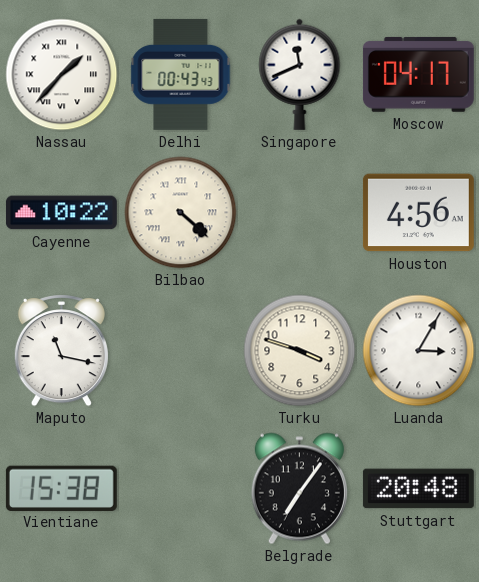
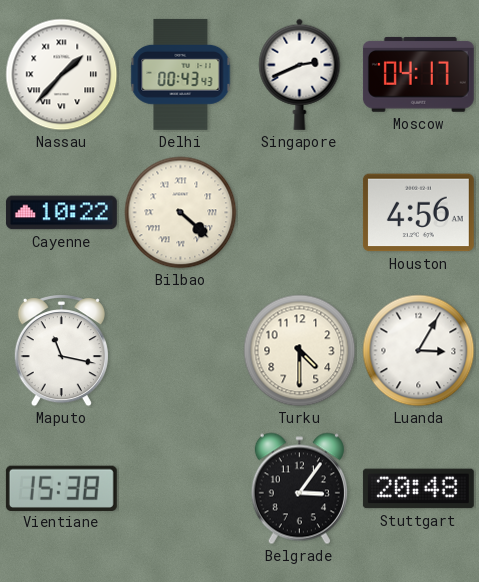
Singapore: 11:41 -> 2:41 (300, 74)
Turku: 3:48 -> 4:30 (300, 351)
Belgrade: 7:06 -> 3:06 (299, 489)
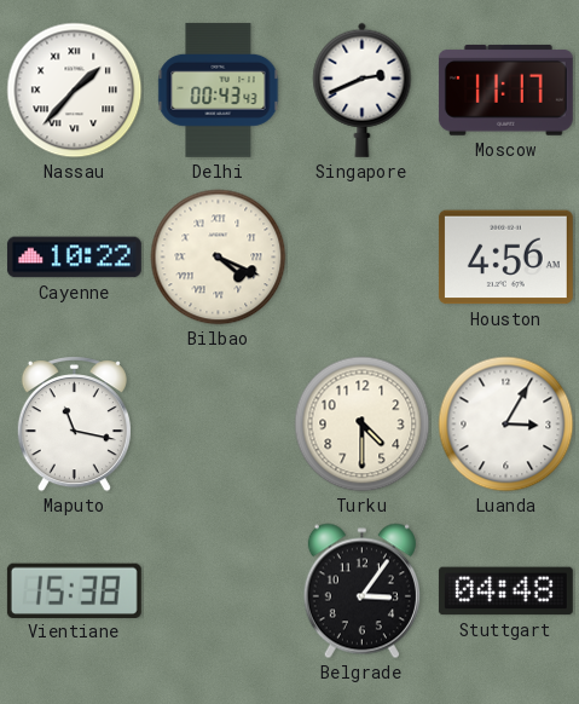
Moscow: 04:17 -> 11:17 (505, 90)
Bilbao: 4:22 -> 4:19 (219, 258)
Stuttgart: 20:48 -> 04:48 (505, 592)
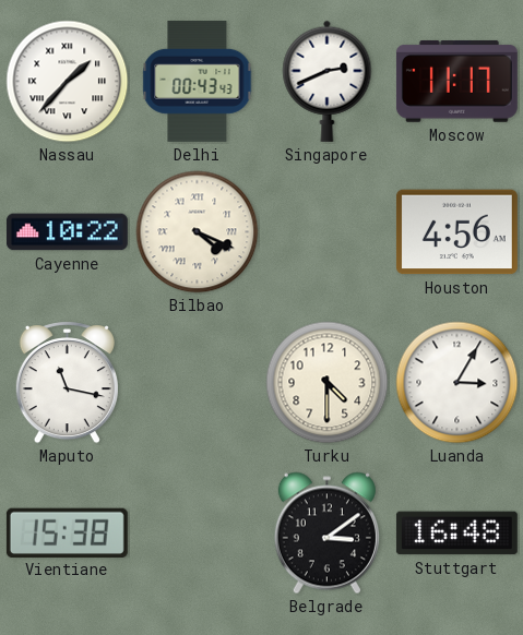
Belgrade: 3:06 -> 3:09 (326, 534)
Stuttgart: 04:48 -> 16:48 (456, 534)
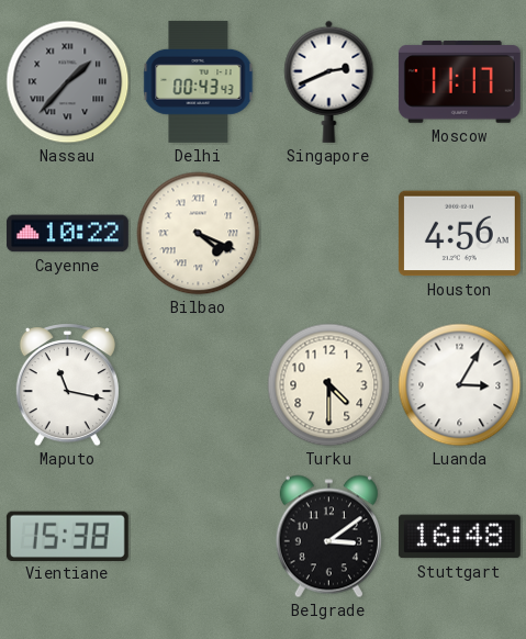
Nassau dial: white -> grey (68, 82)
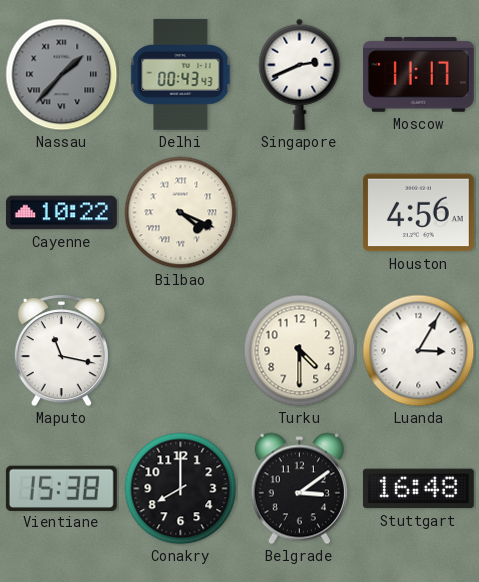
Conakry: none -> 8:00 (181, 489)
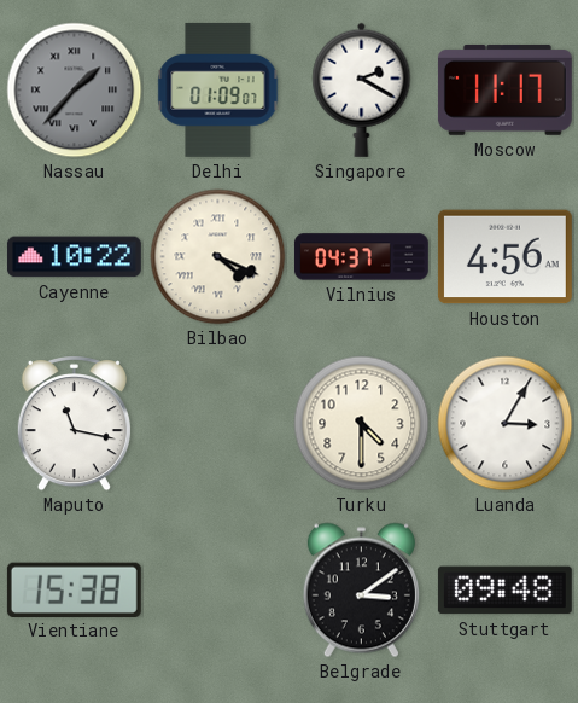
Delhi: 00:43 -> 01:09 (218, 89)
Singapore: 2:41 -> 2:20 (362, 89)
Vilnius: none -> 04:37 (361, 257)
Conakry: 8:00 -> none (181, 489)
Stuttgart: 16:48 -> 09:48 (504, 591)
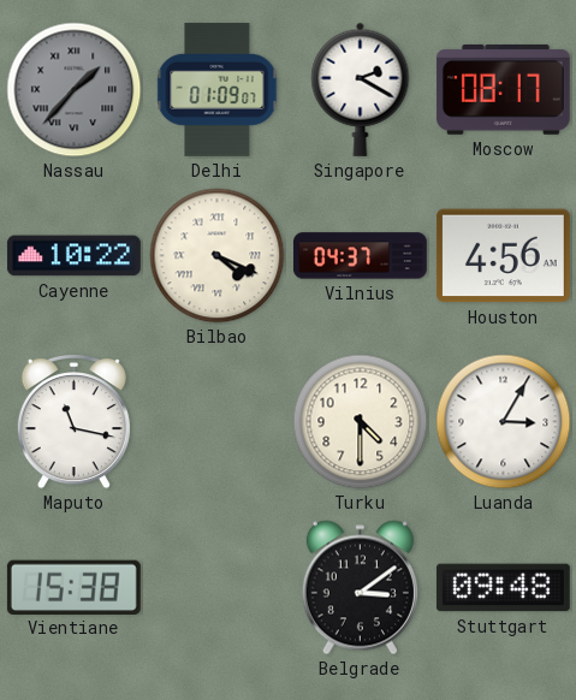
Moscow: 11:17 -> 08:17 (503, 89)
